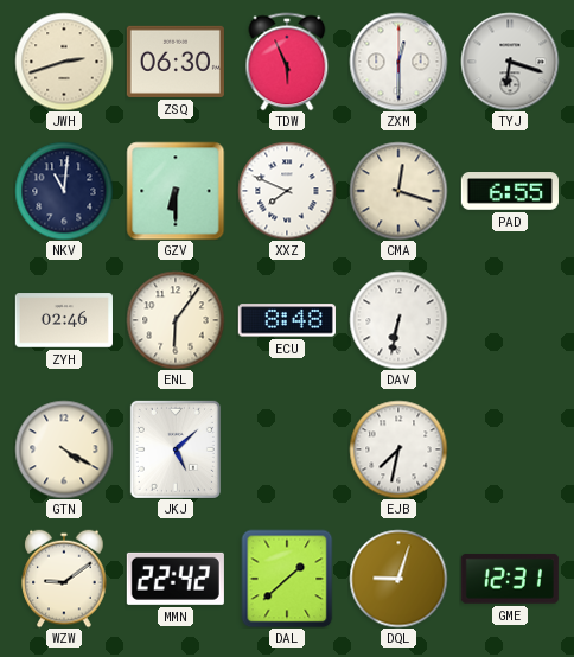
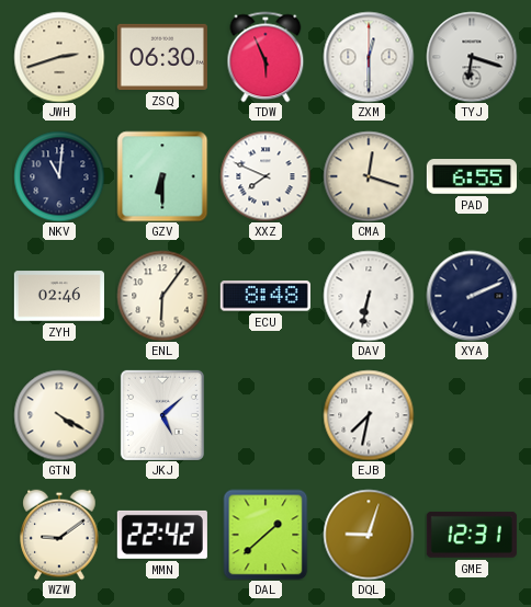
XYA: none -> 2:11 (472, 296)
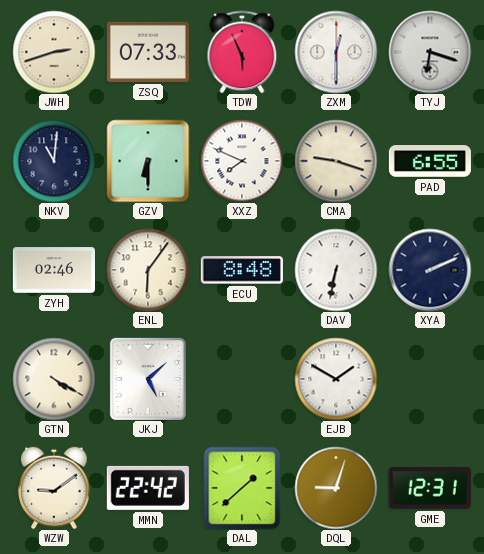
ZSQ: 06:30 -> 07:33 (148, 52)
CMA: 12:18 -> 9:18 (336, 161)
EJB: 7:32 -> 1:50 (336, 379)
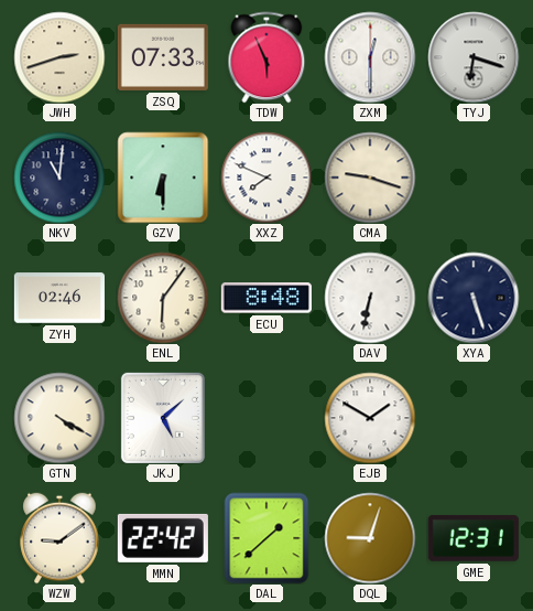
PAD: 6:55 -> none (430, 161)
XYA: 2:11 -> 5:27 (474, 298)
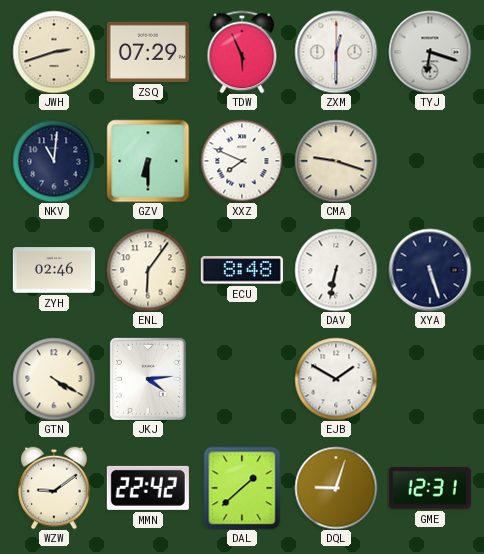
ZSQ: 07:33 -> 07:29 (148, 52)
JKJ: 5:08 -> 4:14 (148, 379)
